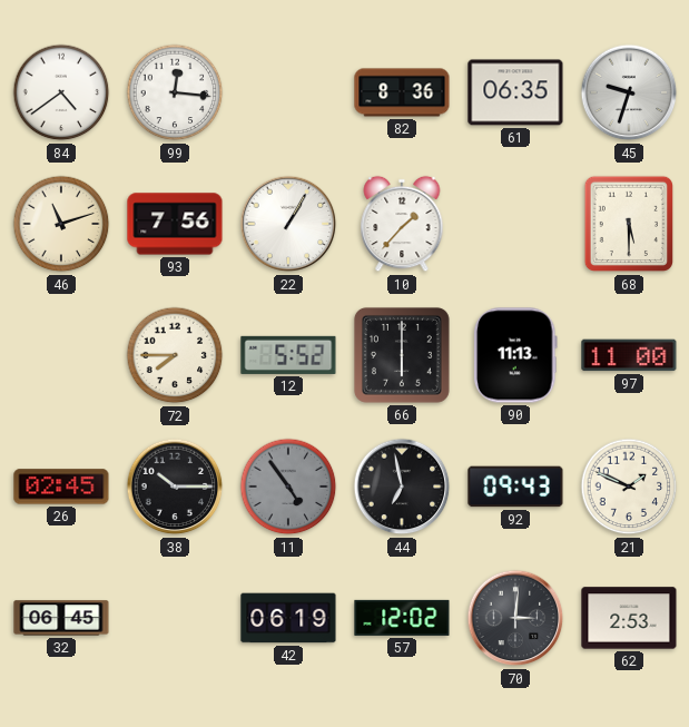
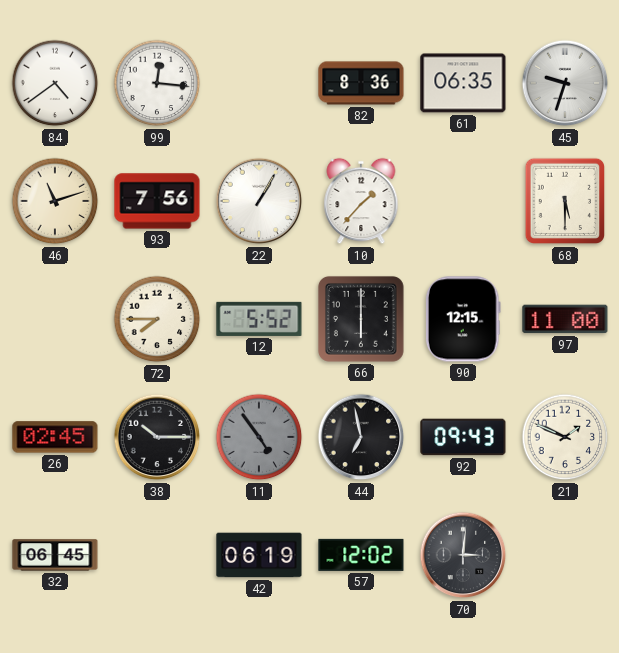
90: 11:13 -> 12:15 (463, 319)
62: 2:53 -> none (629, 618)
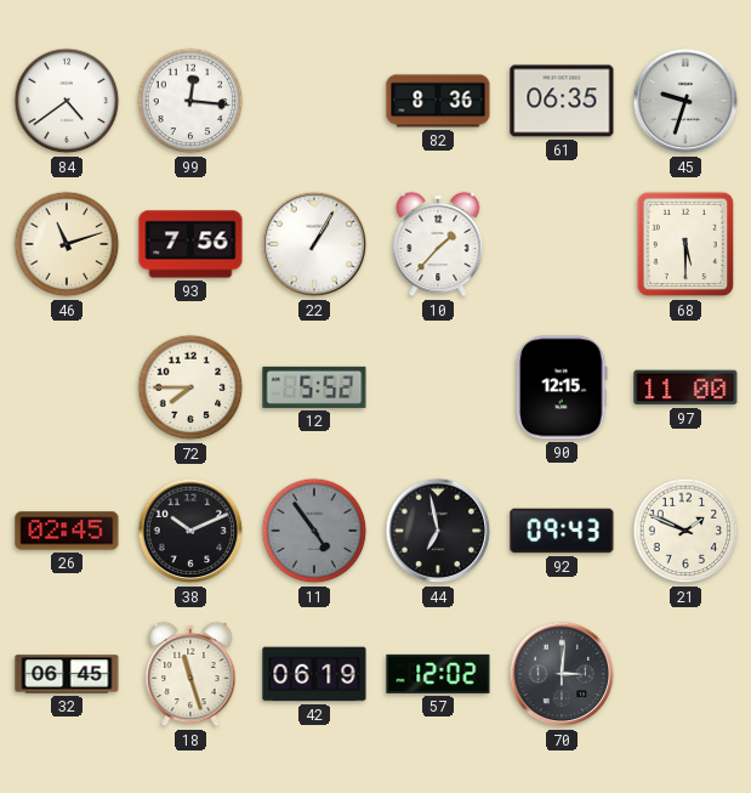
66: 6:00 -> none (361, 319)
38: 10:15 -> 10:11 (190, 531)
18: none -> 11:27 (190, 674)
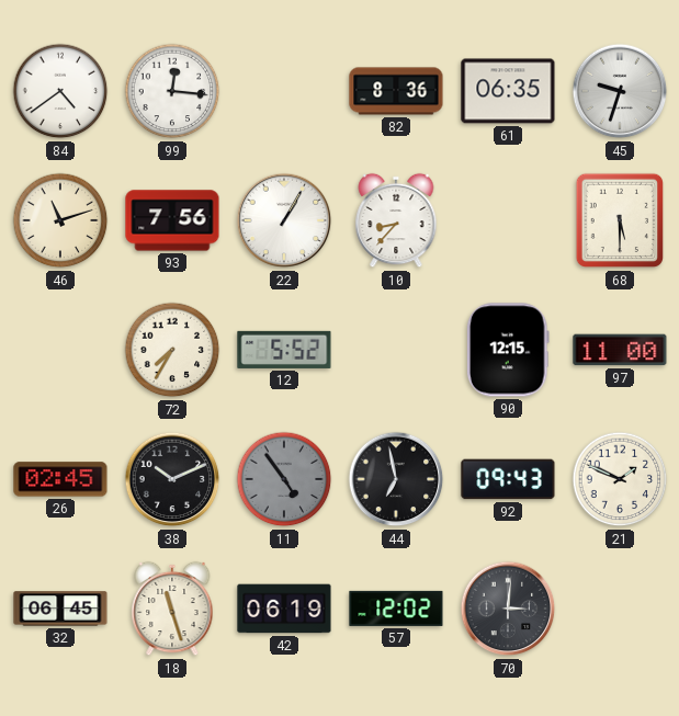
10: 1:37 -> 8:37 (396, 220)
72: 7:45 -> 7:35 (172, 350)
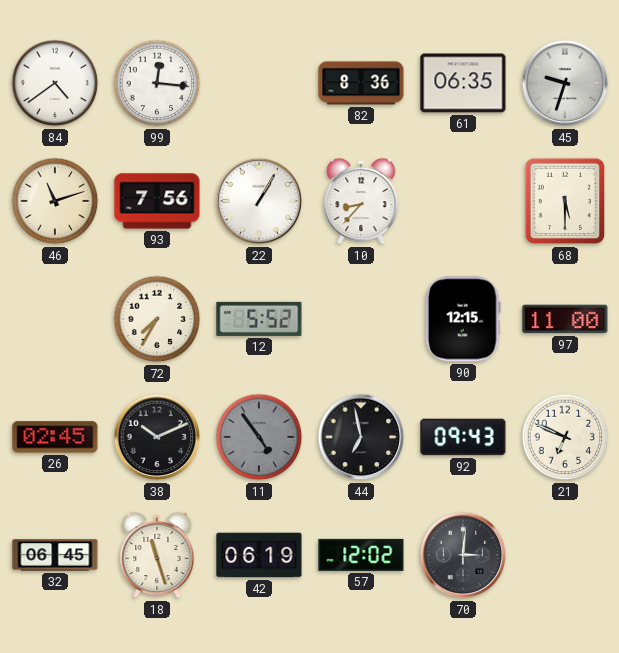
21: 1:49 -> 6:49 (565, 437)
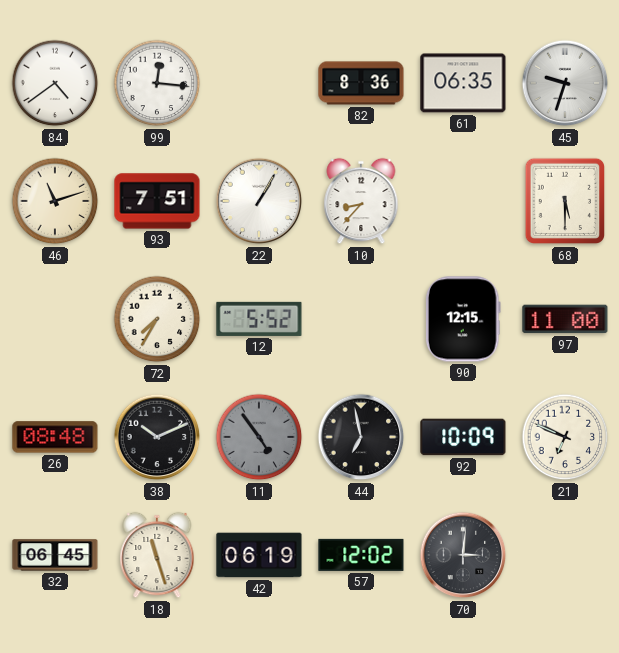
93: 7:56 -> 7:51 (157, 201)
26: 02:45 -> 08:48 (55, 437)
92: 09:43 -> 10:09 (463, 437)
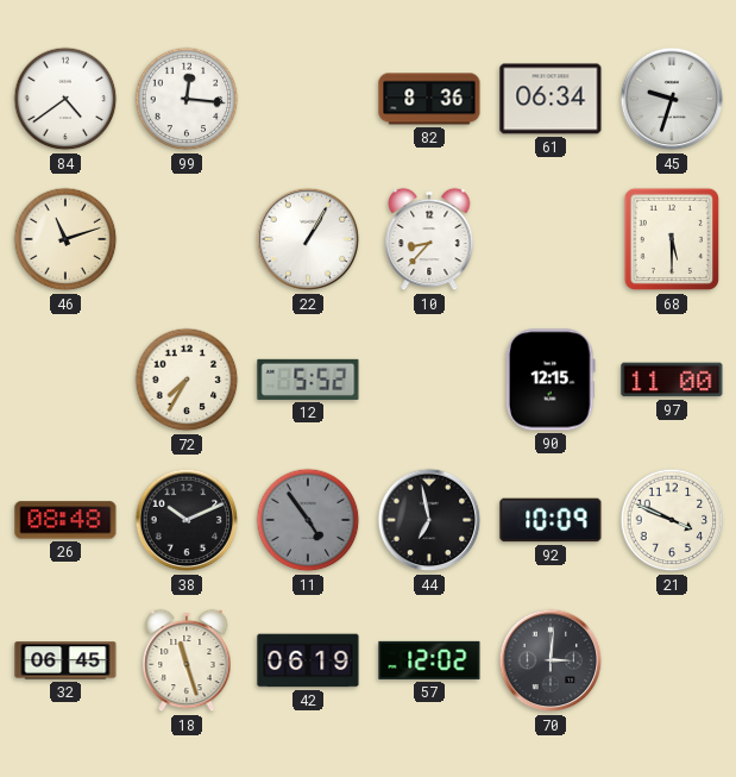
61: 06:35 -> 06:34 (551, 99)
93: 7:51 -> none (157, 201)
21: 6:49 -> 3:49 (672, 520)
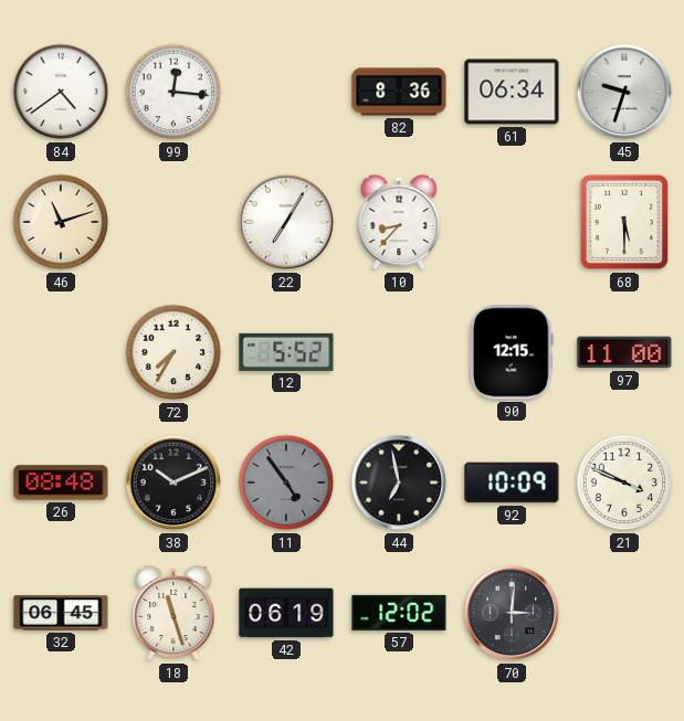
22: 1:05 -> 7:05 (286, 222)
